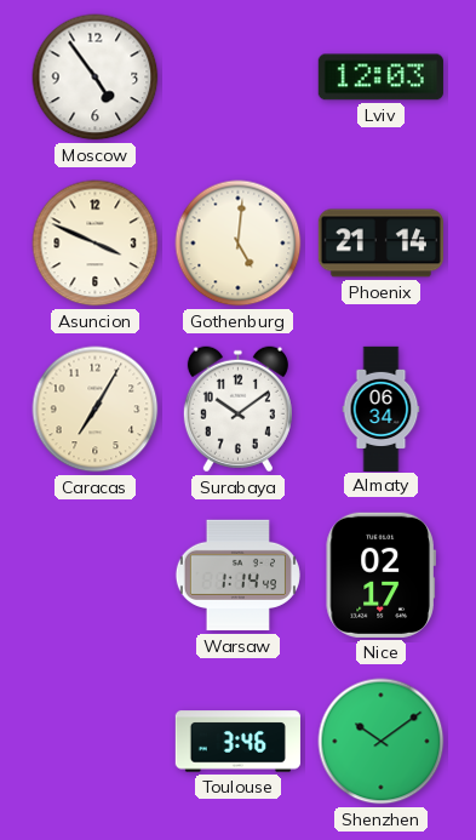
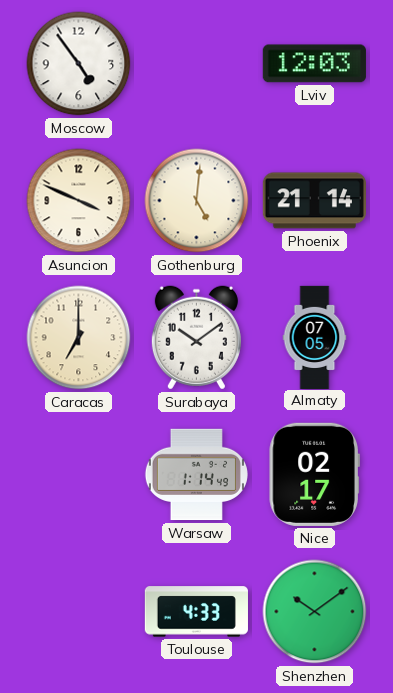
Caracas: 7:05 -> 7:00 (79, 338)
Almaty: 06:34 -> 07:05 (315, 337)
Toulouse: 3:46 -> 4:33 (196, 612)
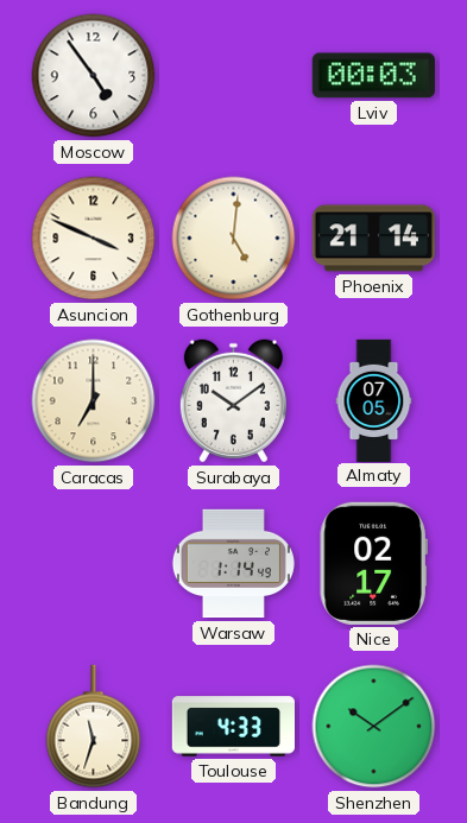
Lviv: 12:03 -> 00:03 (373, 76)
Bandung: none -> 11:33 (94, 727)
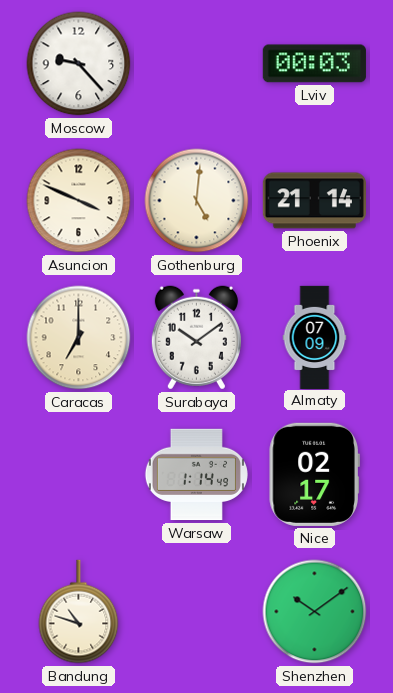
Moscow: 4:54 -> 9:23 (79, 64)
Almaty: 07:05 -> 07:09 (315, 337)
Bandung: 11:33 -> 10:48 (79, 612)
Toulouse: 4:33 -> none (233, 727)
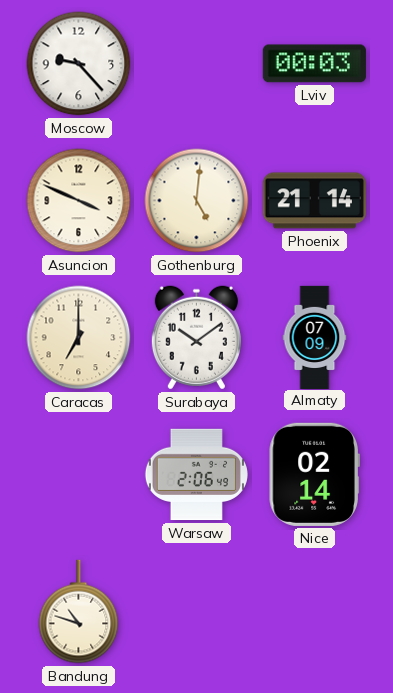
Warsaw: 1:14 -> 2:06 (196, 475)
Nice: 02:17 -> 02:14 (314, 474)
Shenzhen: 10:09 -> none (315, 612)
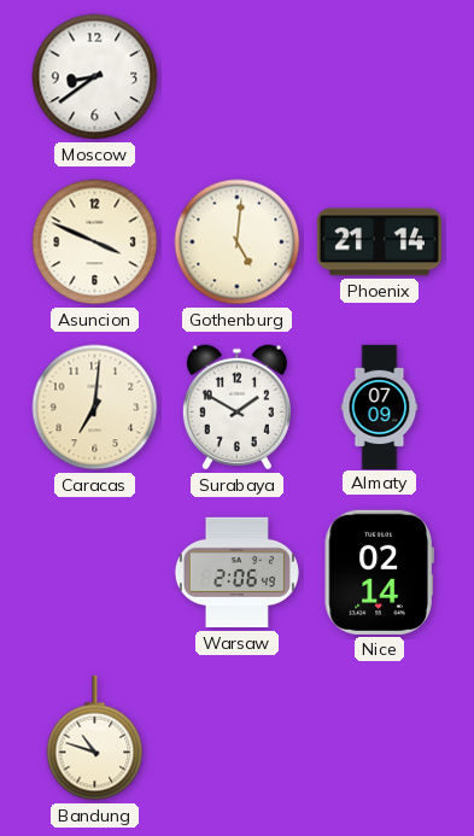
Moscow: 9:23 -> 8:39 (95, 77)
Lviv: 00:03 -> none (314, 64)
Caracas: 7:00 -> 7:01 (95, 408)
Surabaya: 10:09 -> 1:50 (236, 408)
